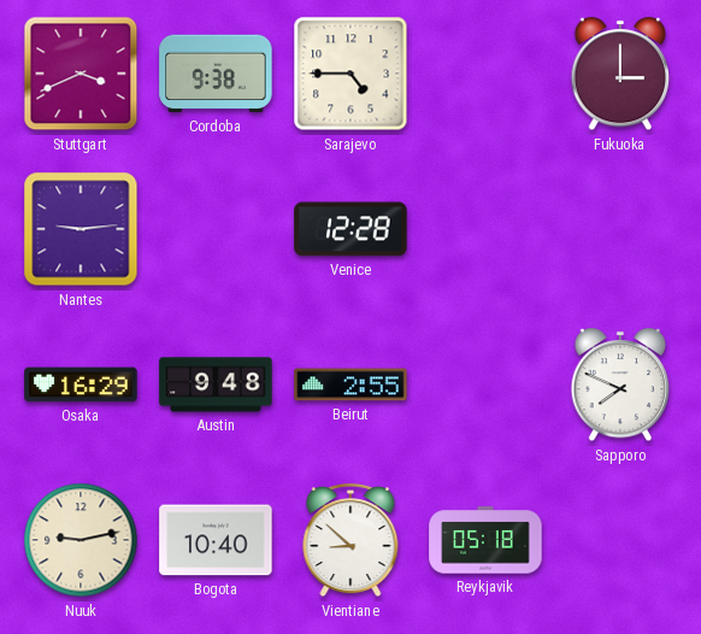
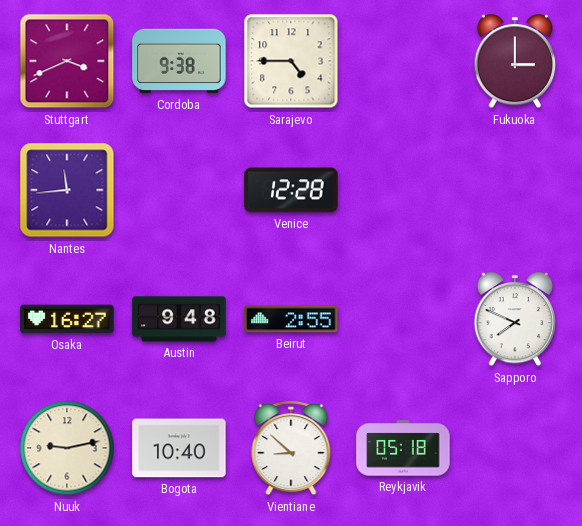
Nantes: 9:14 -> 11:44 (67, 190)
Osaka: 16:29 -> 16:27 (67, 319)
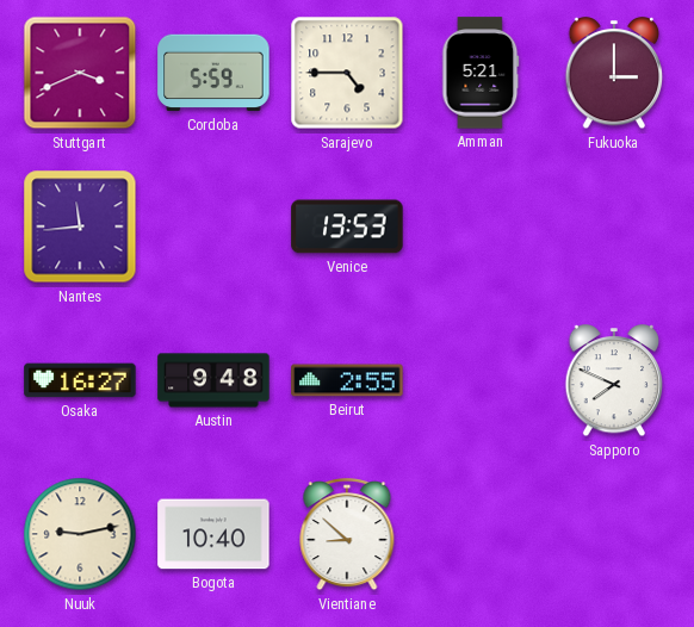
Cordoba: 9:38 -> 5:59 (213, 73)
Amman: none -> 5:21 (481, 73)
Venice: 12:28 -> 13:53 (347, 226)
Reykjavik: 05:18 -> none (403, 448)
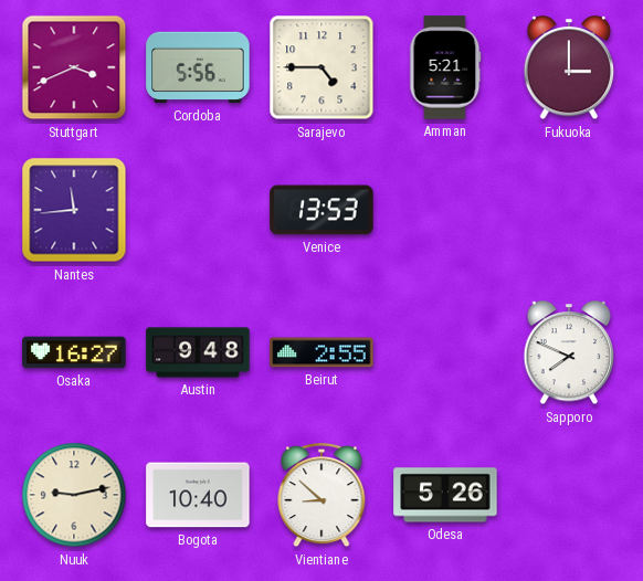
Cordoba: 5:59 -> 5:56 (198, 67)
Odesa: none -> 5:26 (445, 495)
